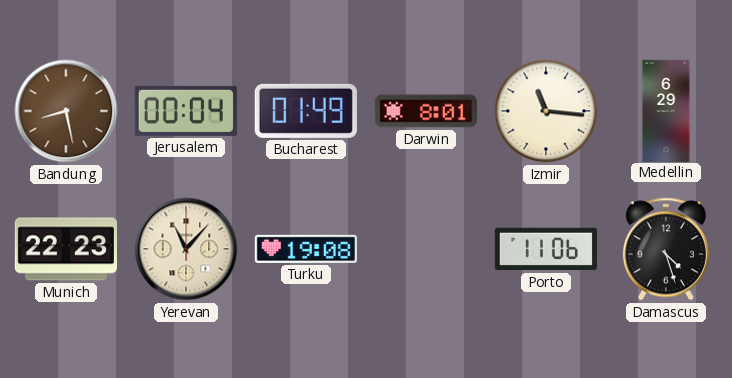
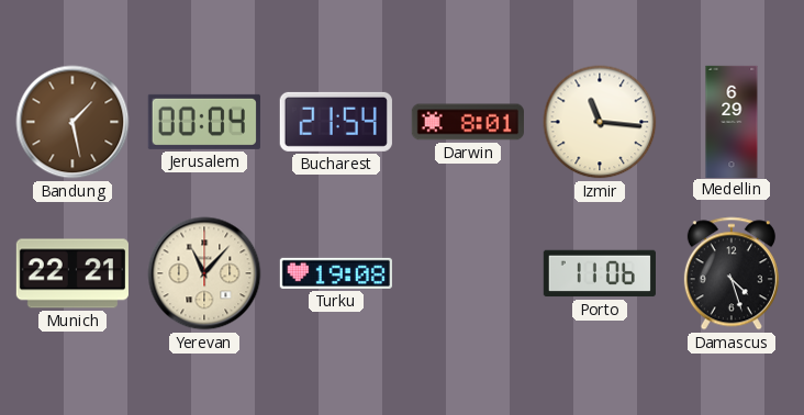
Bandung: 8:28 -> 1:28 (72, 122)
Bucharest: 01:49 -> 21:54 (336, 122)
Munich: 22:23 -> 22:21 (72, 273)
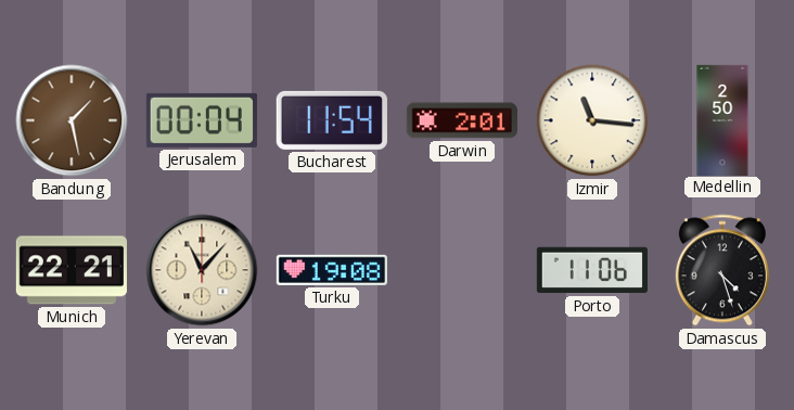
Bucharest: 21:54 -> 11:54 (332, 120)
Darwin: 8:01 -> 2:01 (462, 120)
Medellin: 6:29 -> 2:50 (722, 119)
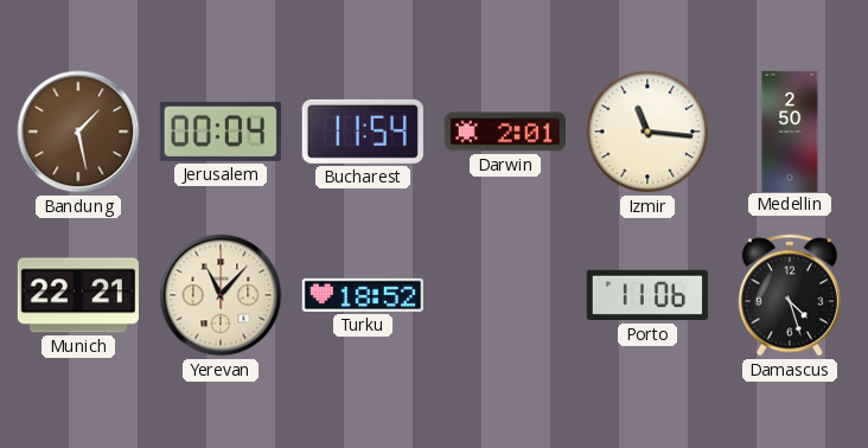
Turku: 19:08 -> 18:52 (363, 295)
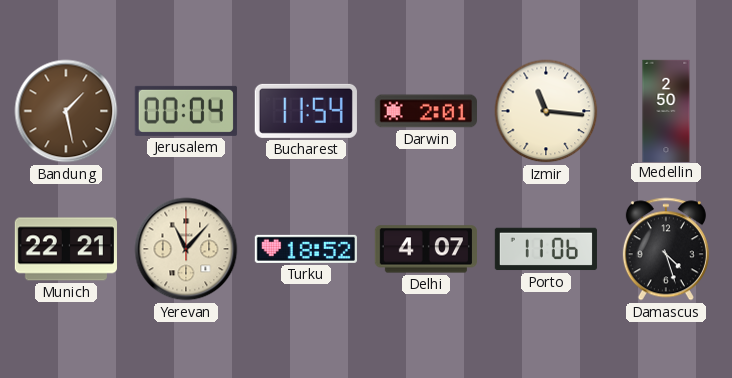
Delhi: none -> 4:07 (426, 249)
